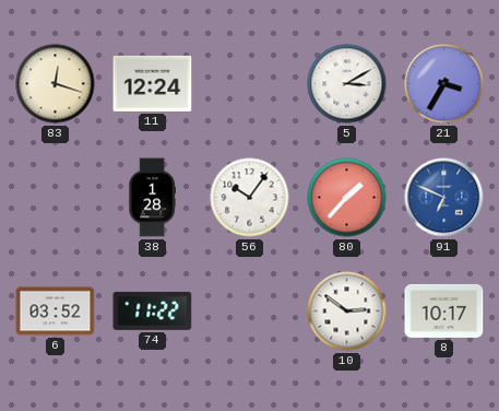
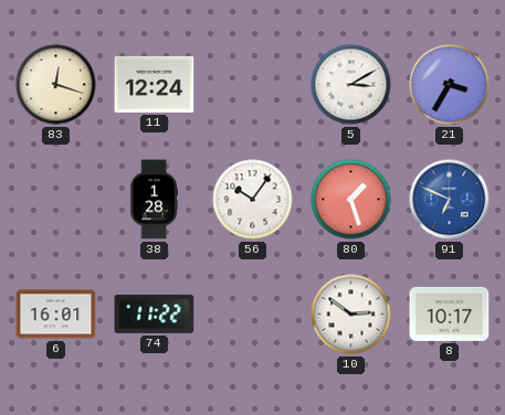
80: 1:37 -> 1:27 (351, 200)
6: 03:52 -> 16:01 (56, 315)
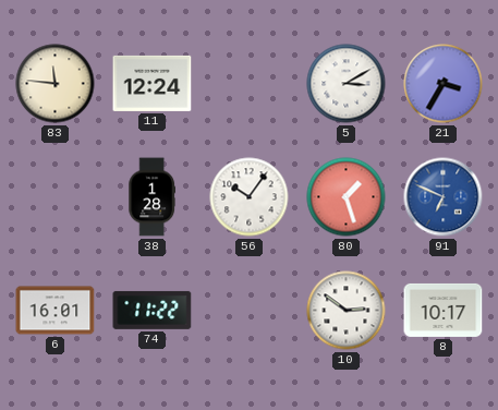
83: 12:18 -> 11:46 (56, 84)
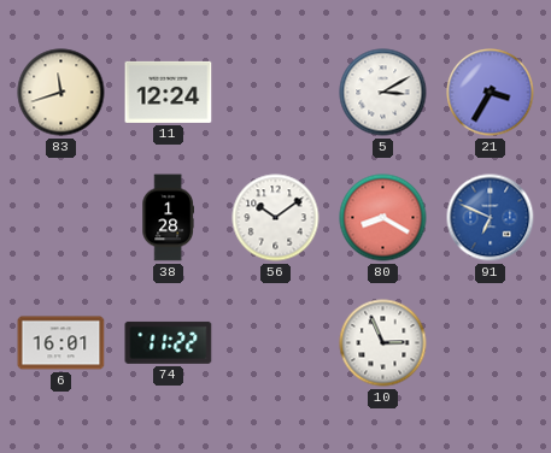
83: 11:46 -> 11:42 (61, 93)
56: 10:06 -> 10:09 (276, 218)
80: 1:27 -> 8:20 (383, 218)
10: 2:51 -> 2:56 (383, 343)
8: 10:17 -> none (444, 310)
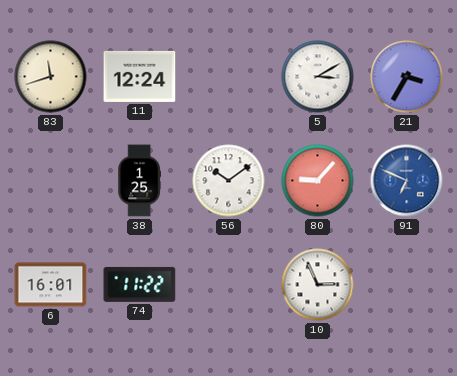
38: 1:28 -> 1:25 (139, 181)
80: 8:20 -> 9:07 (318, 181)
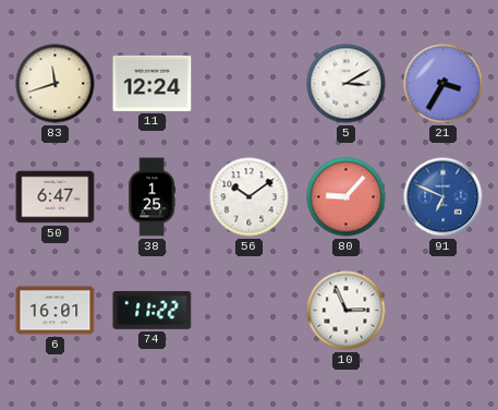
50: none -> 6:47 (56, 197)
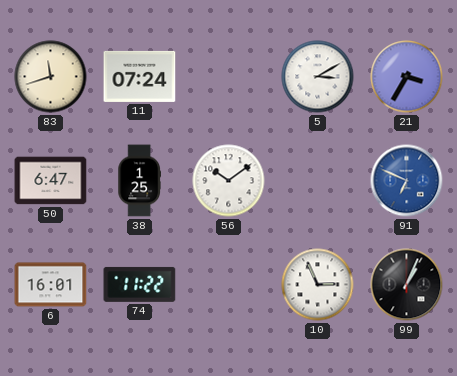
11: 12:24 -> 07:24 (140, 76)
80: 9:07 -> none (347, 197)
99: none -> 1:04 (407, 285)
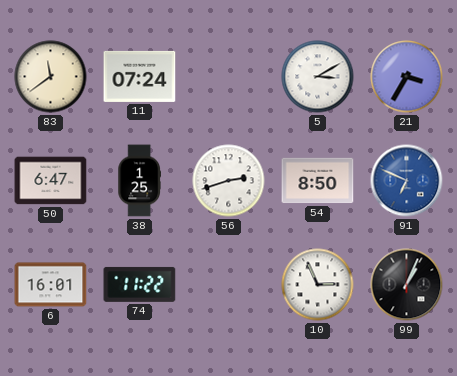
83: 11:42 -> 11:39 (51, 77)
56: 10:09 -> 2:42 (229, 181)
54: none -> 8:50 (318, 181)
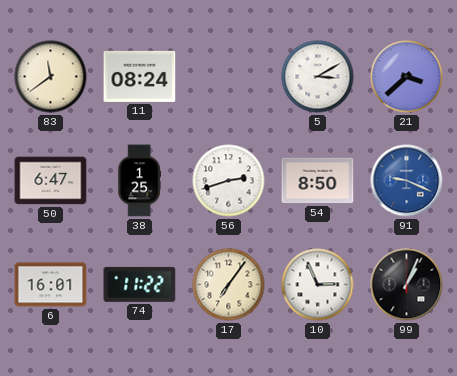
11: 07:24 -> 08:24 (140, 76)
21: 3:35 -> 3:38 (407, 77)
91: 6:49 -> 9:19 (407, 181)
17: none -> 7:06 (229, 285)
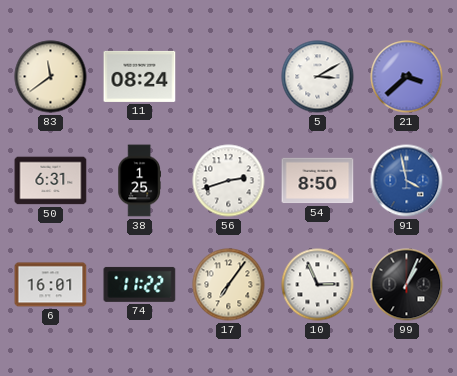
50: 6:47 -> 6:31 (51, 181)
91: 9:19 -> 3:58 (407, 181)
